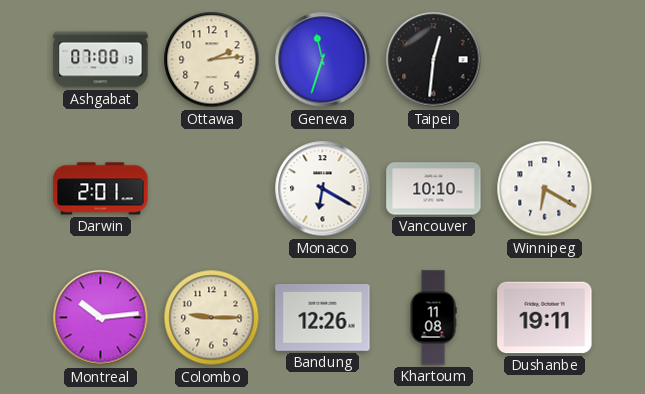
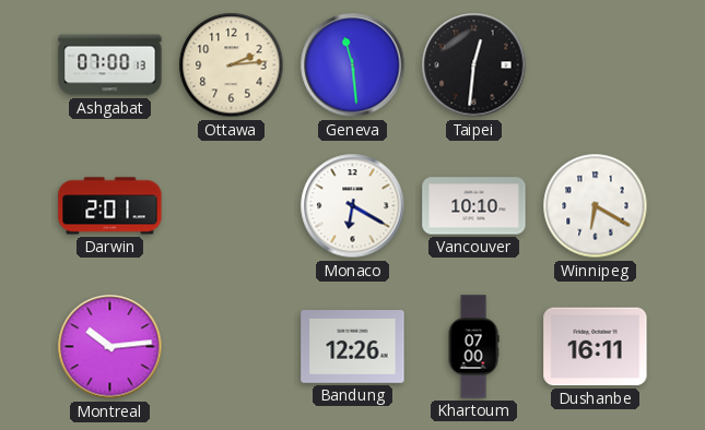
Geneva: 11:33 -> 11:29 (353, 65)
Colombo: 9:15 -> none (212, 318)
Khartoum: 11:08 -> 07:00 (473, 347)
Dushanbe: 19:11 -> 16:11 (596, 347)
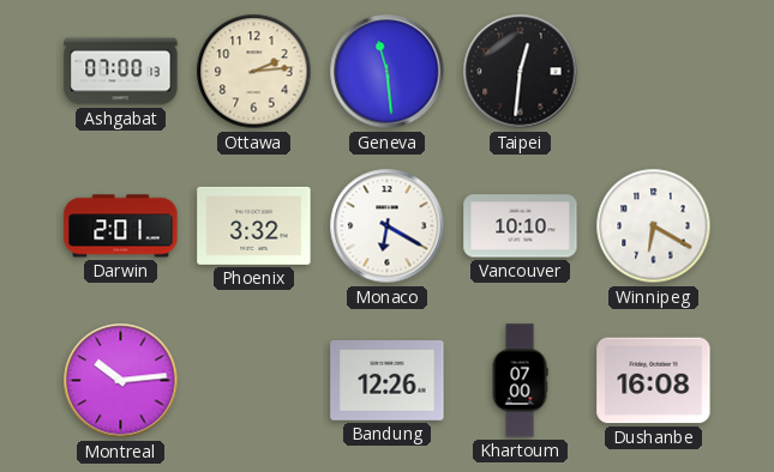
Phoenix: none -> 3:32 (254, 225)
Dushanbe: 16:11 -> 16:08 (654, 381)
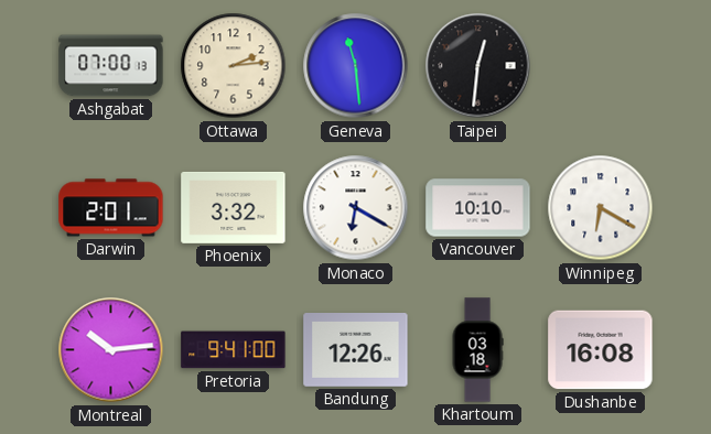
Pretoria: none -> 9:41 (234, 350)
Khartoum: 07:00 -> 03:18 (477, 350)
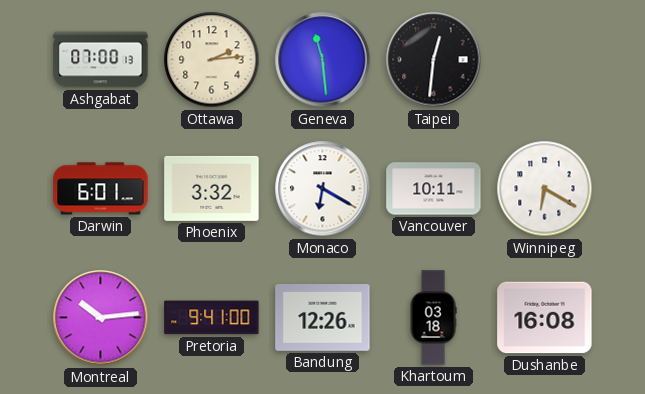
Darwin: 2:01 -> 6:01 (101, 189)
Vancouver: 10:10 -> 10:11 (434, 189)
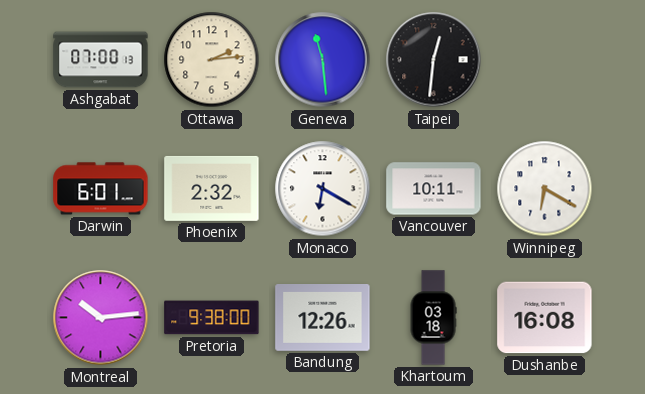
Phoenix: 3:32 -> 2:32 (212, 188)
Pretoria: 9:41 -> 9:38 (212, 318)
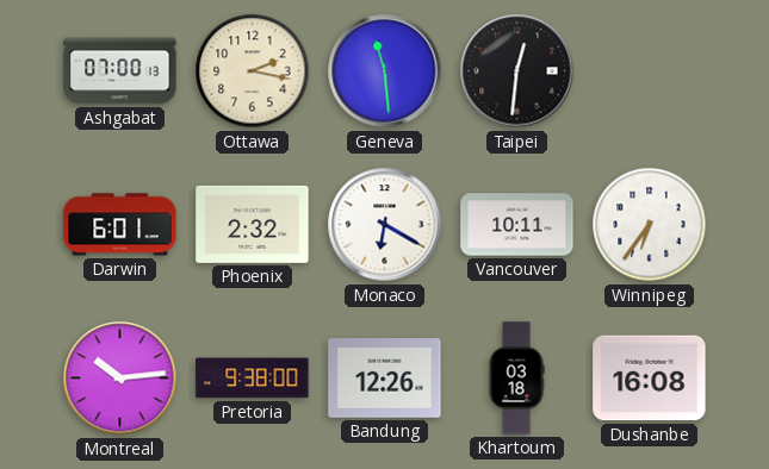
Ottawa: 2:14 -> 2:17 (253, 71)
Winnipeg: 6:20 -> 6:36 (650, 225)
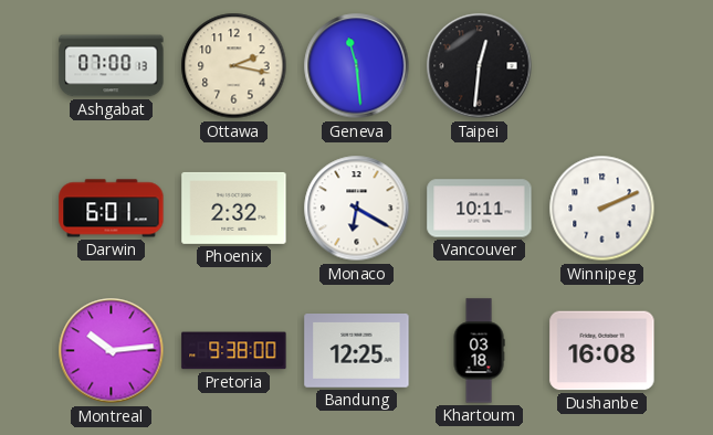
Winnipeg: 6:36 -> 2:11 (602, 209)
Bandung: 12:26 -> 12:25 (357, 351)
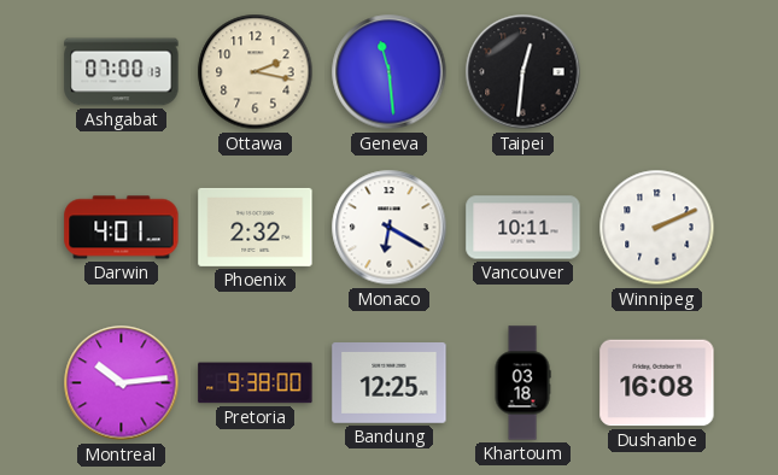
Darwin: 6:01 -> 4:01 (122, 228)
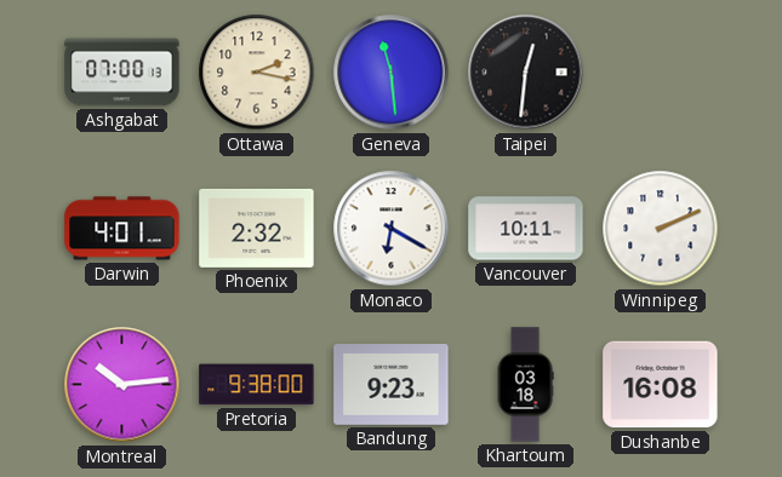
Bandung: 12:25 -> 9:23 (392, 385)
